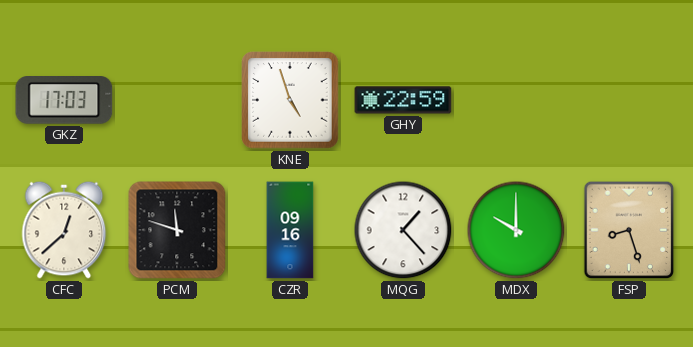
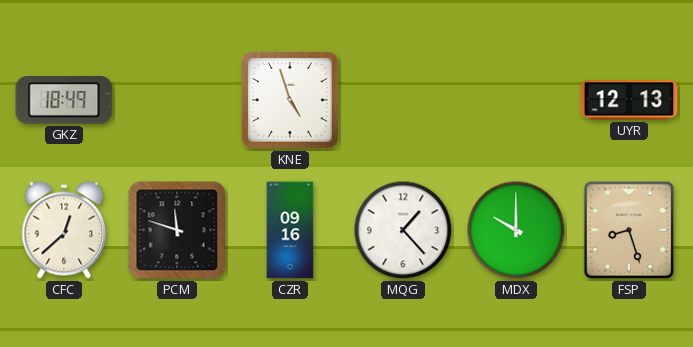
GKZ: 17:03 -> 18:49 (64, 101)
GHY: 22:59 -> none (403, 100)
UYR: none -> 12:13 (629, 100)
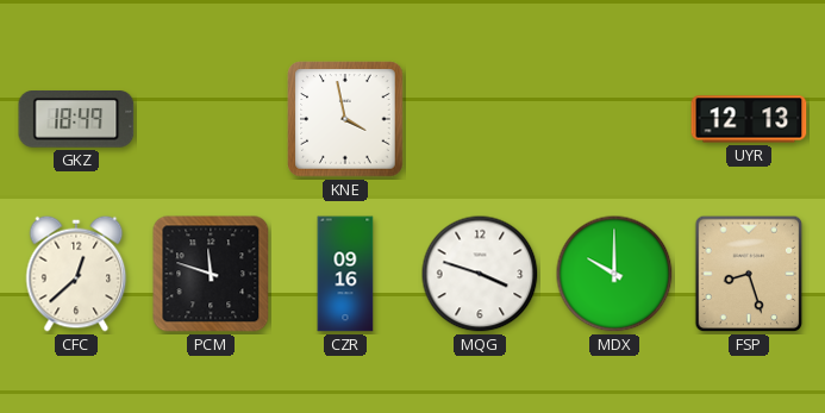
KNE: 4:57 -> 3:58 (345, 119)
MQG: 1:23 -> 3:48 (480, 274)
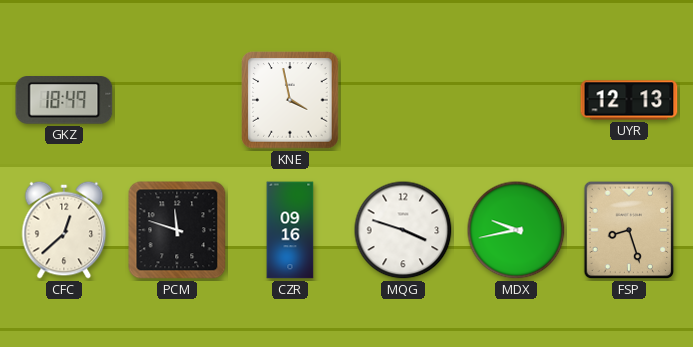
MDX: 10:00 -> 9:43 (516, 230)
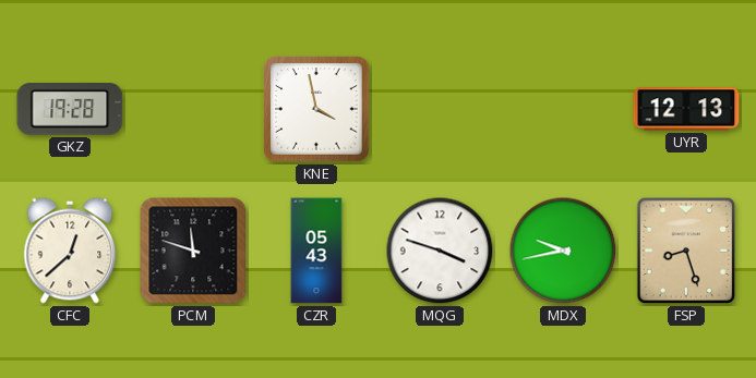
GKZ: 18:49 -> 19:28 (70, 110)
CZR: 09:16 -> 05:43 (316, 251)
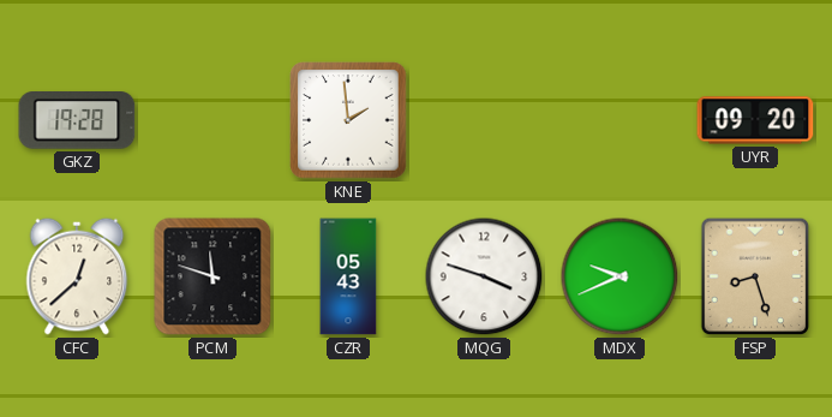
KNE: 3:58 -> 1:59 (348, 120)
UYR: 12:13 -> 09:20 (755, 120)
MDX: 9:43 -> 9:41 (619, 276)
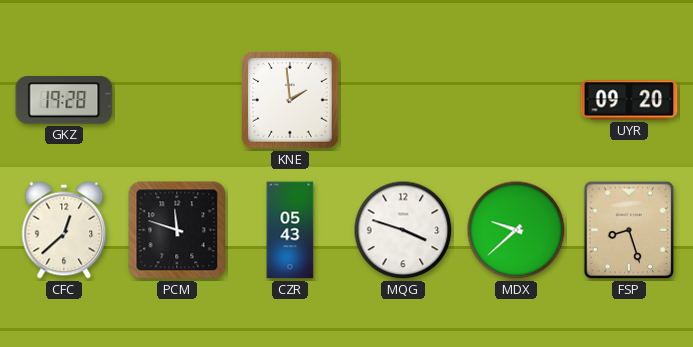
MDX: 9:41 -> 9:38 (516, 230)
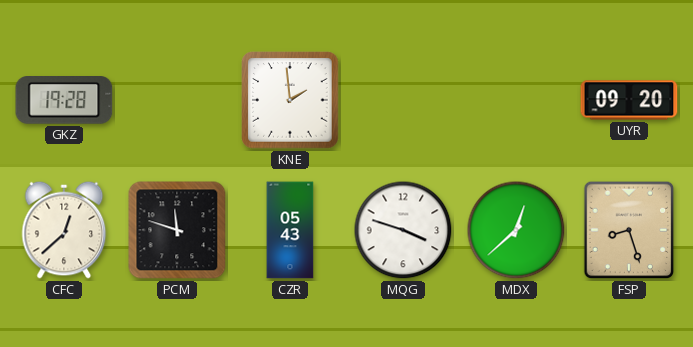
MDX: 9:38 -> 12:38 (516, 230)
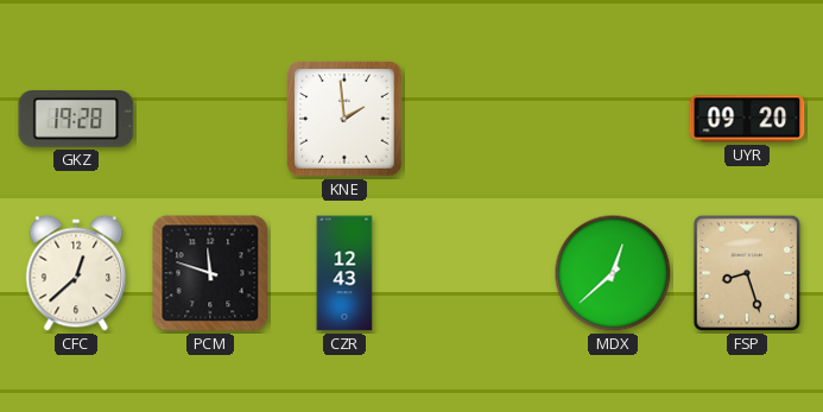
CZR: 05:43 -> 12:43 (344, 273)
MQG: 3:48 -> none (403, 230)
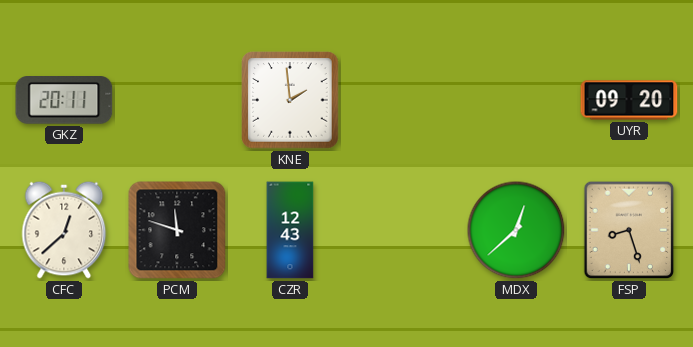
GKZ: 19:28 -> 20:11 (64, 101)
